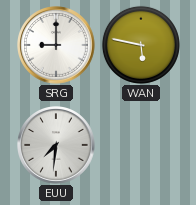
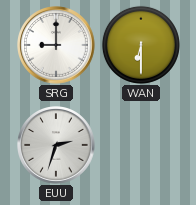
WAN: 5:47 -> 6:30 (141, 45)
EUU: 7:31 -> 2:33 (56, 145)
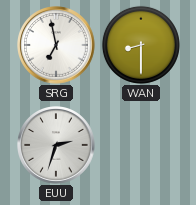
SRG: 9:00 -> 6:58 (56, 45)
WAN: 6:30 -> 8:30 (141, 45)
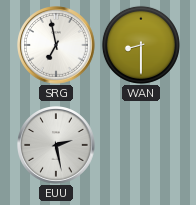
EUU: 2:33 -> 2:28 (56, 145)
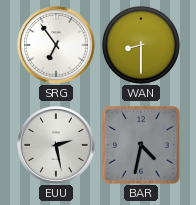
SRG: 6:58 -> 6:54 (56, 45)
BAR: none -> 4:32 (141, 145)
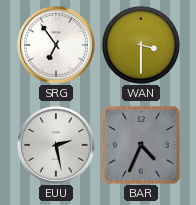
WAN: 8:30 -> 3:30 (141, 45)
BAR: 4:32 -> 4:34 (141, 145)
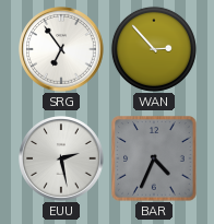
WAN: 3:30 -> 2:53 (154, 49)
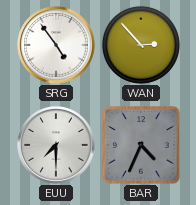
SRG: 6:54 -> 4:54 (56, 45)
EUU: 2:28 -> 7:30 (56, 145)
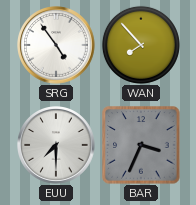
WAN: 2:53 -> 7:53 (141, 45)
BAR: 4:34 -> 3:34 (141, 145)
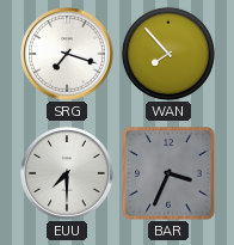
SRG: 4:54 -> 7:18 (67, 54)
